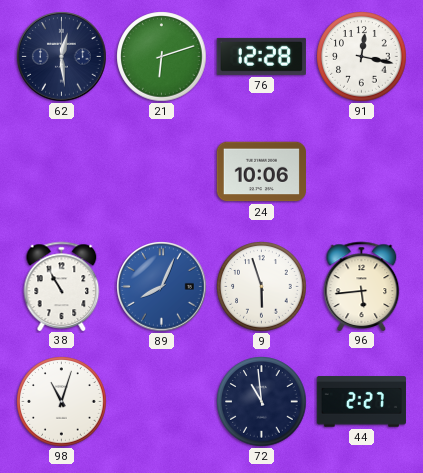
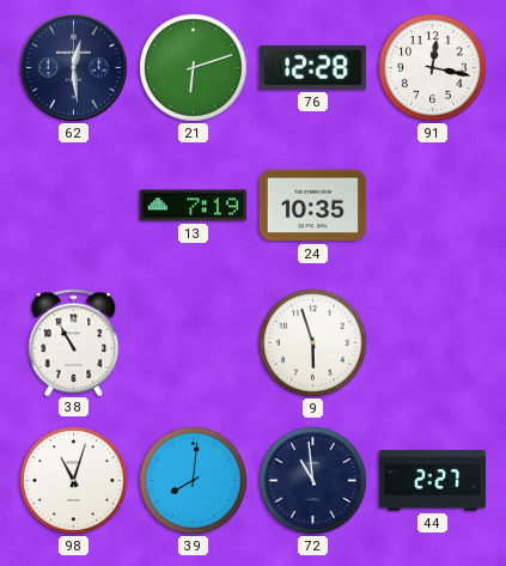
13: none -> 7:19 (193, 206)
24: 10:06 -> 10:35 (312, 206)
89: 8:04 -> none (162, 287)
96: 5:44 -> none (362, 286)
39: none -> 8:01 (194, 481)
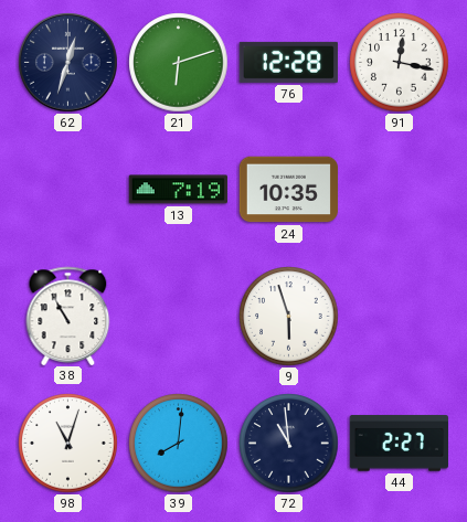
62: 12:29 -> 12:33 (68, 63)
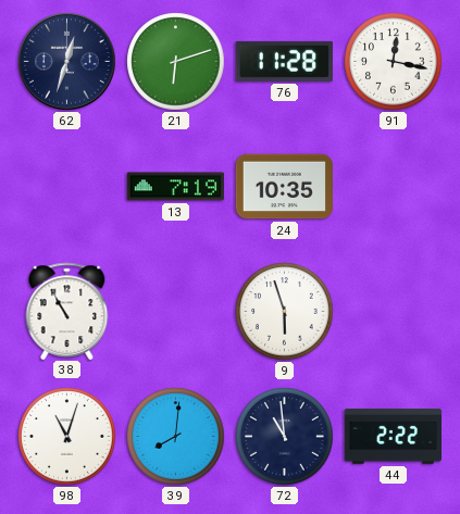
76: 12:28 -> 11:28 (284, 61)
44: 2:27 -> 2:22 (393, 437)
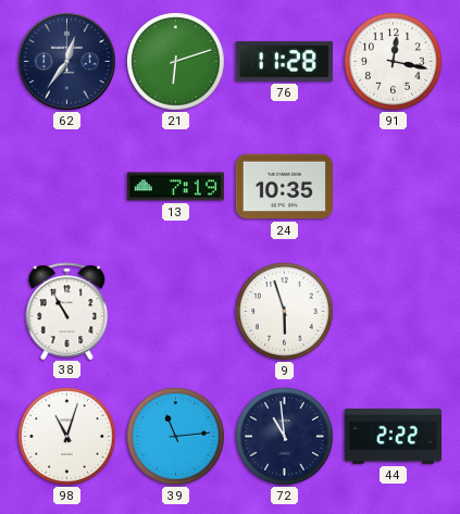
62: 12:33 -> 12:36 (67, 62)
39: 8:01 -> 11:14 (176, 437)
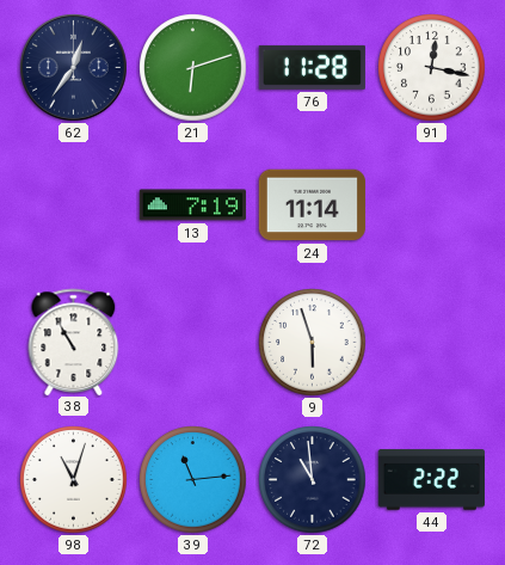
24: 10:35 -> 11:14 (312, 205)
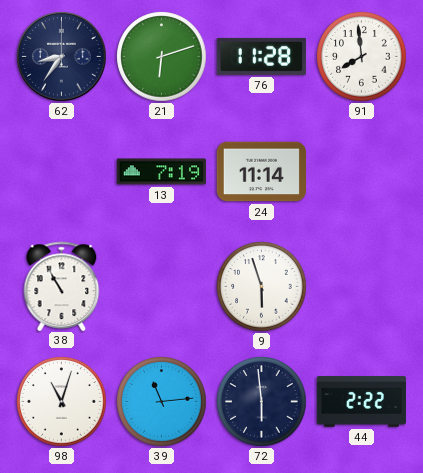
62: 12:36 -> 8:36 (62, 57)
91: 12:17 -> 7:59 (362, 57)
72: 10:59 -> 5:59 (262, 402)
